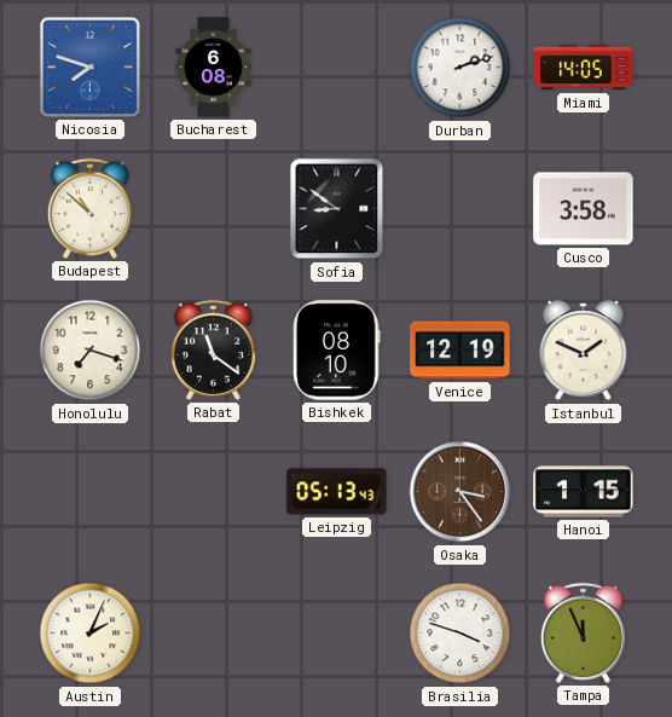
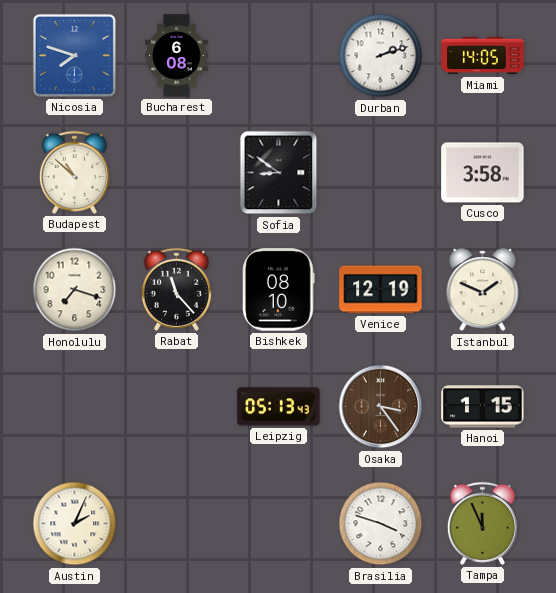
Rabat: 11:21 -> 11:23 (176, 289)
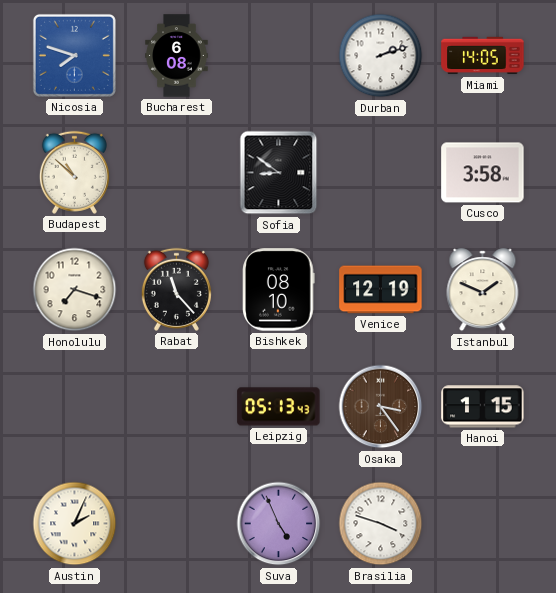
Suva: none -> 4:56 (279, 524)
Tampa: 11:56 -> none (482, 523)
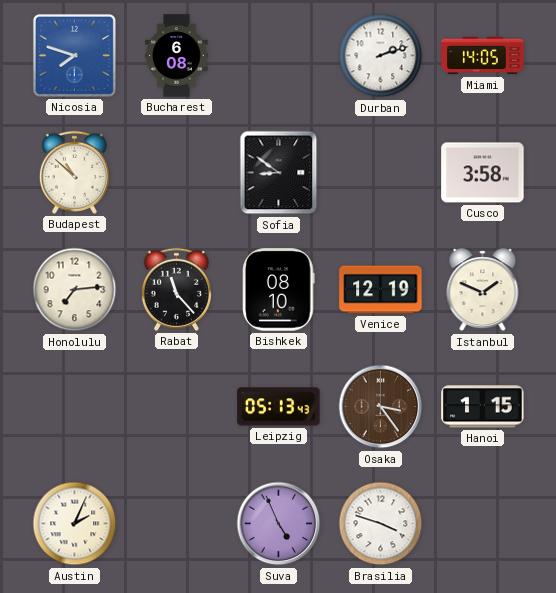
Honolulu: 7:18 -> 7:14 (75, 290)
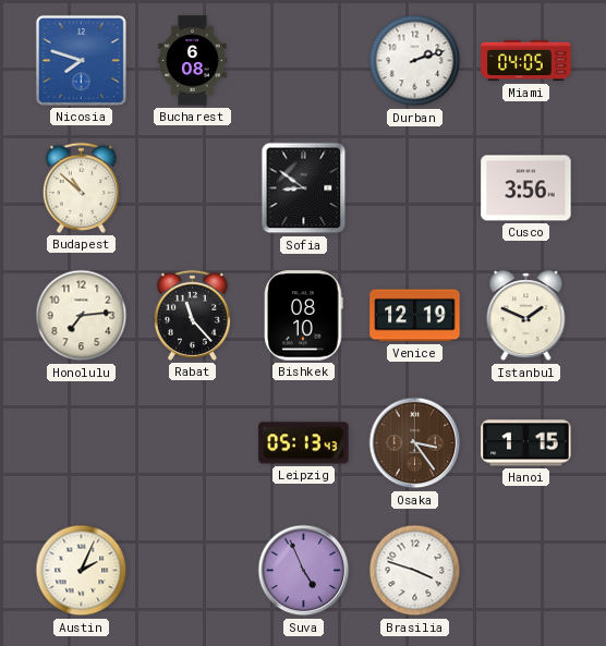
Miami: 14:05 -> 04:05 (526, 61)
Cusco: 3:58 -> 3:56 (526, 188)
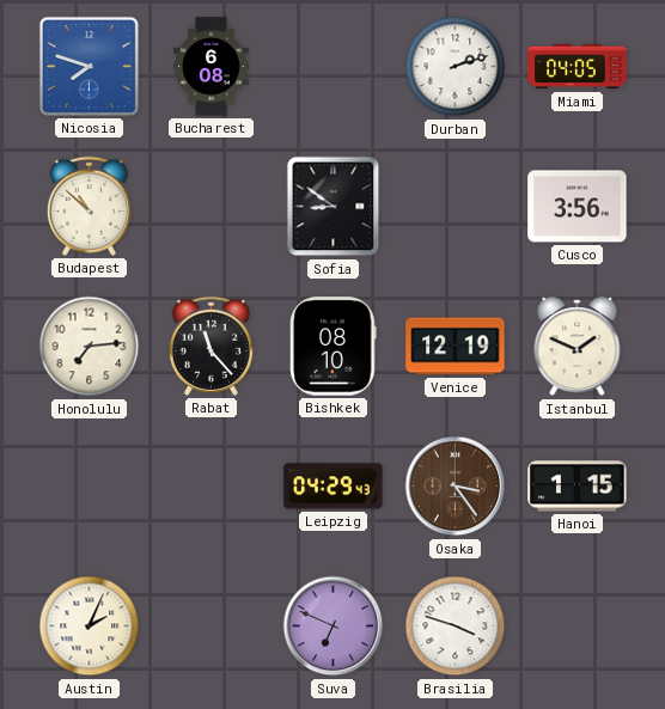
Leipzig: 05:13 -> 04:29 (334, 487)
Suva: 4:56 -> 6:49 (334, 627)
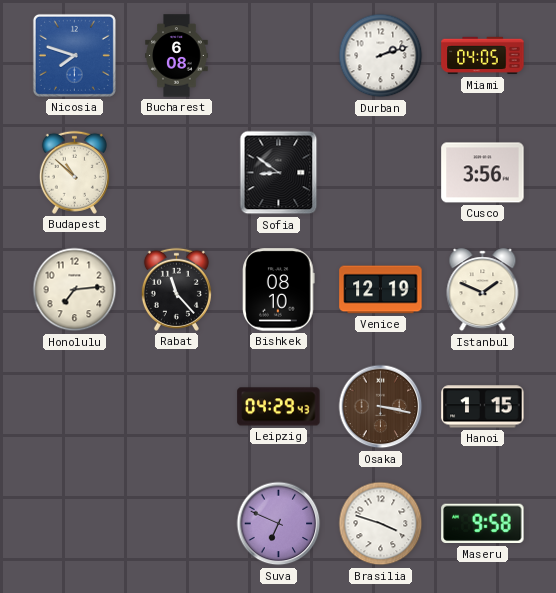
Osaka: 3:24 -> 3:17 (381, 407)
Austin: 2:04 -> none (90, 627)
Maseru: none -> 9:58 (483, 524)
